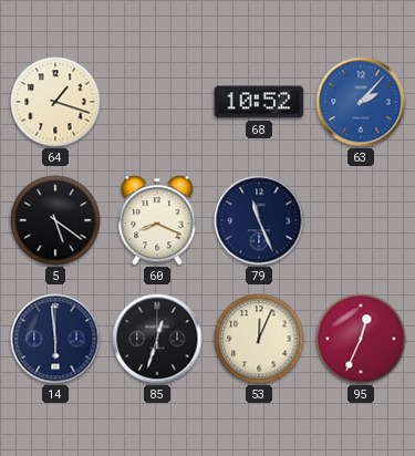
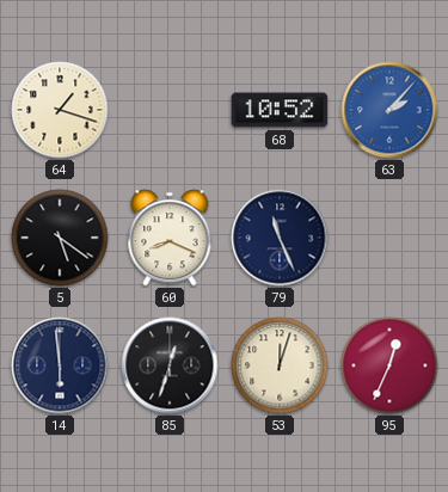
53: 12:04 -> 12:03 (280, 365)
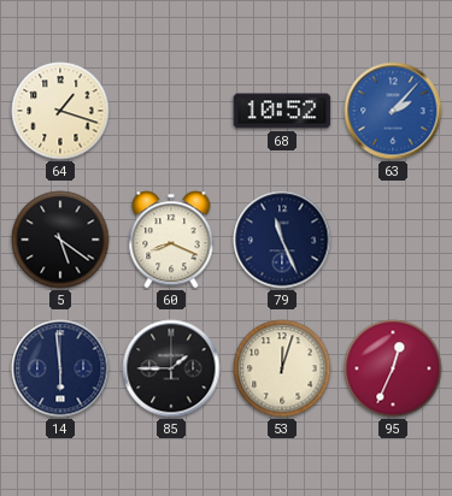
85: 12:33 -> 1:45 (171, 368)
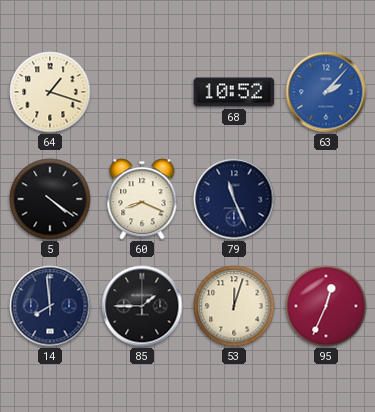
5: 5:21 -> 4:21 (50, 199)
14: 5:59 -> 7:59 (50, 306)
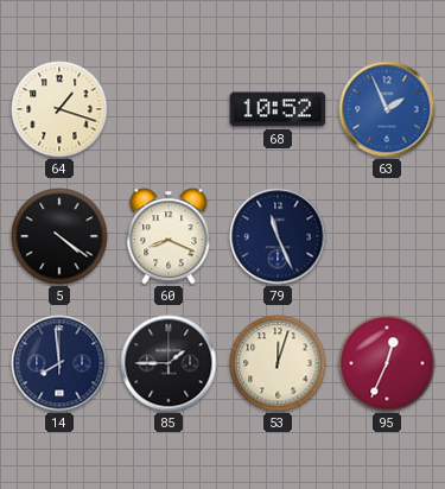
63: 2:07 -> 1:56 (387, 109)
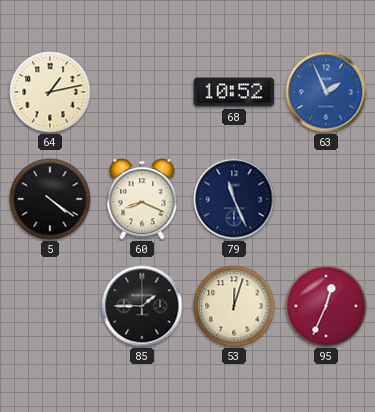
64: 1:18 -> 1:13 (50, 92)
14: 7:59 -> none (59, 363)
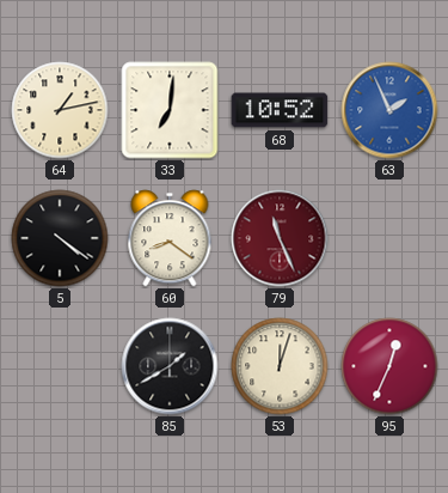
33: none -> 7:01 (170, 110)
60: 8:19 -> 8:21 (170, 238)
79 dial: navy -> burgundy (280, 238)
85: 1:45 -> 1:40 (170, 366)
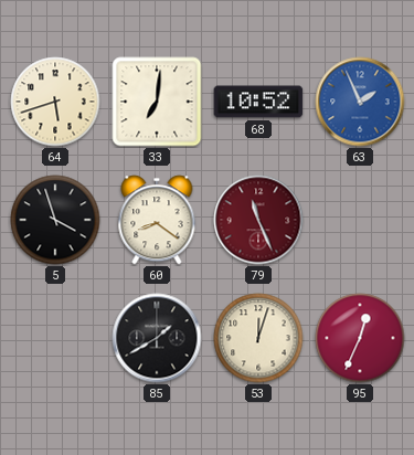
64: 1:13 -> 5:42 (55, 102)
5: 4:21 -> 3:57 (55, 220)
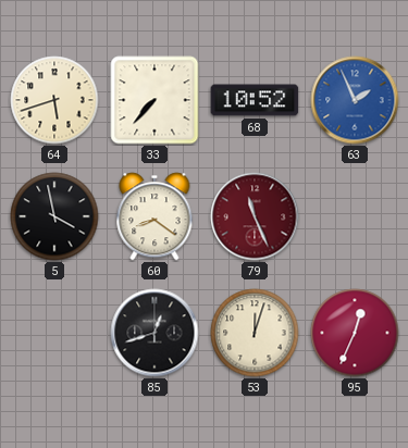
33: 7:01 -> 7:37 (154, 100)
5: 3:57 -> 3:58 (54, 216)
85: 1:40 -> 12:42 (154, 333)
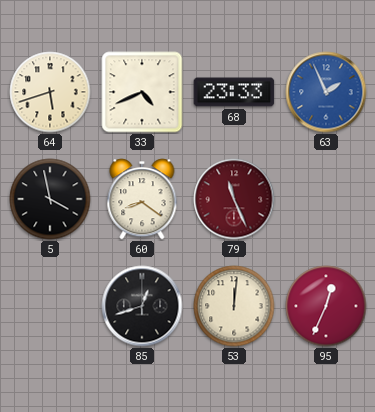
33: 7:37 -> 4:41 (142, 92)
68: 10:52 -> 23:33 (234, 92)
53: 12:03 -> 12:01 (234, 306)
